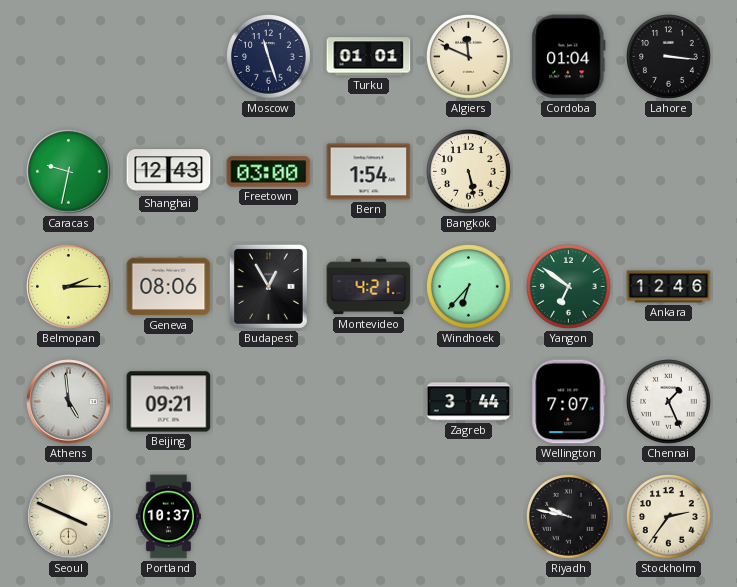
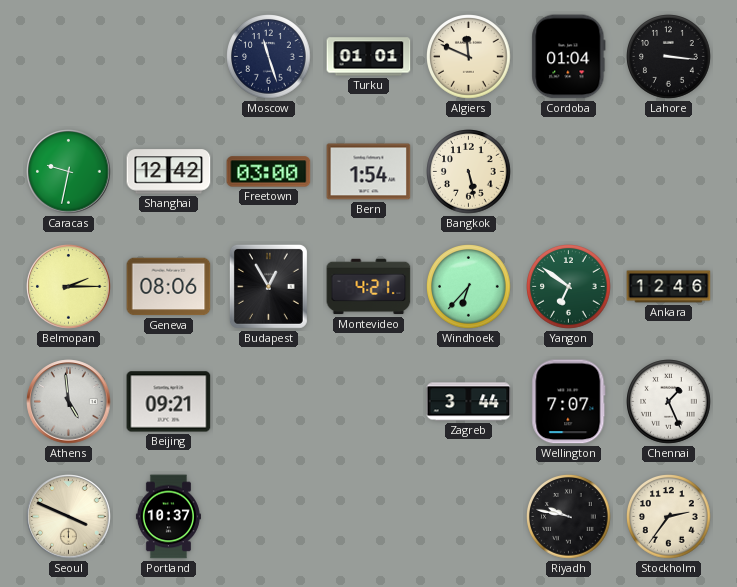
Shanghai: 12:43 -> 12:42 (169, 172)
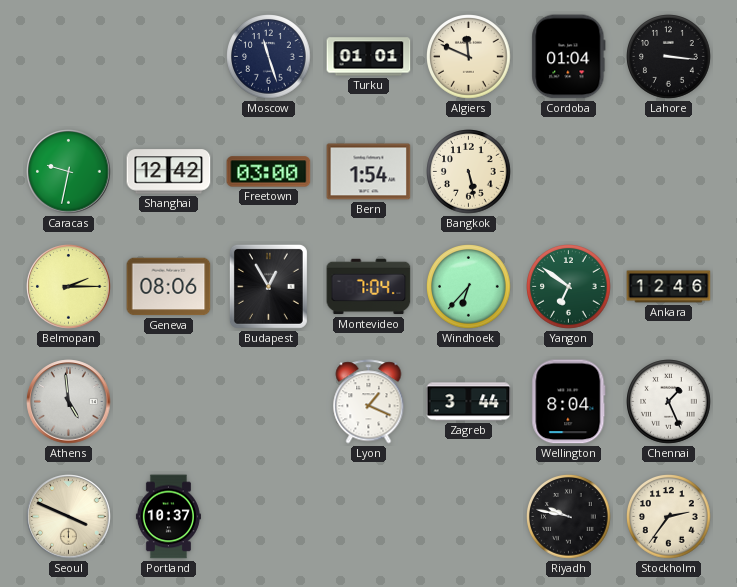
Montevideo: 4:21 -> 7:04 (369, 287)
Beijing: 09:21 -> none (169, 402)
Lyon: none -> 1:19 (369, 402)
Wellington: 7:07 -> 8:04 (569, 402)
